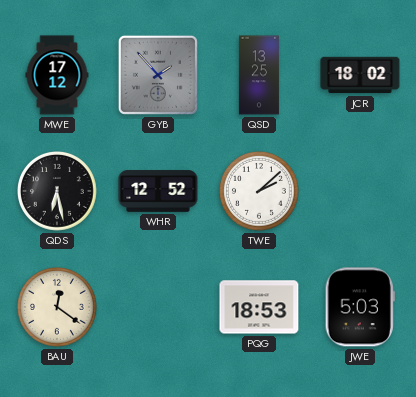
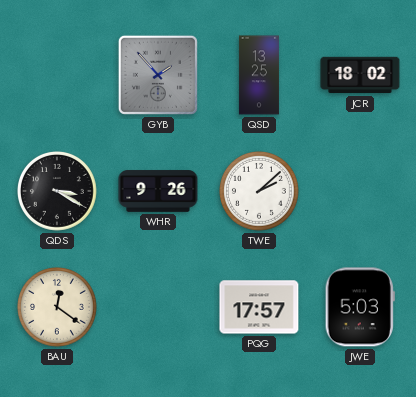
MWE: 17:12 -> none (57, 75)
QDS: 6:28 -> 3:20 (58, 192)
WHR: 12:52 -> 9:26 (158, 191)
PQG: 18:53 -> 17:57 (259, 307)
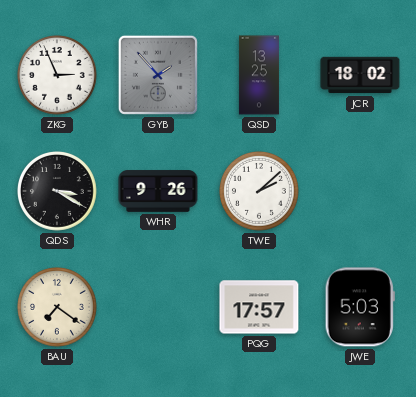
ZKG: none -> 2:56 (58, 76)
BAU: 12:21 -> 7:21 (58, 308)
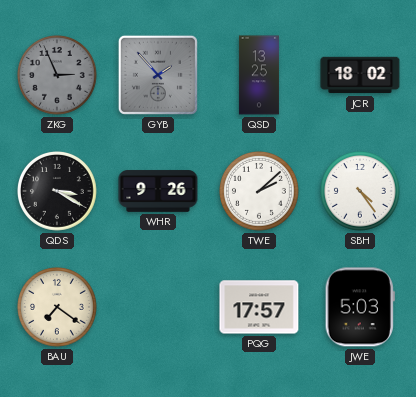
ZKG dial: white -> grey (58, 76)
SBH: none -> 4:24 (361, 192)
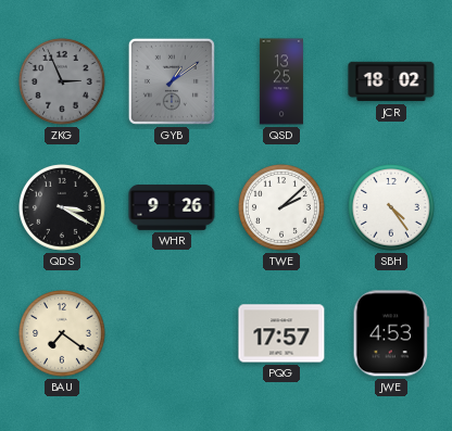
GYB: 1:53 -> 1:09 (172, 81)
JWE: 5:03 -> 4:53 (391, 333)
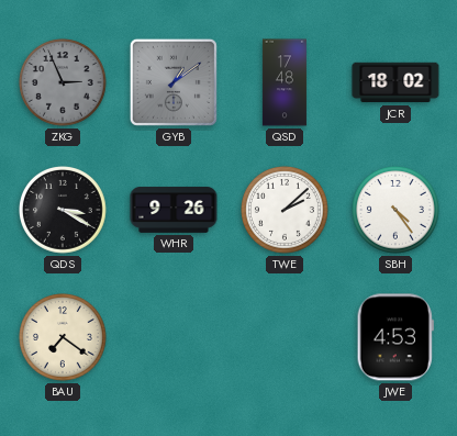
QSD: 13:25 -> 17:48 (285, 82)
PQG: 17:57 -> none (281, 333)
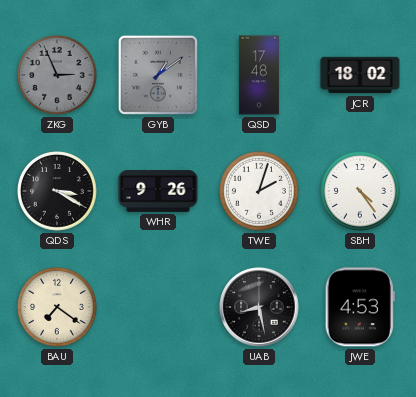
TWE: 2:08 -> 2:03 (260, 192)
UAB: none -> 8:28 (259, 307)
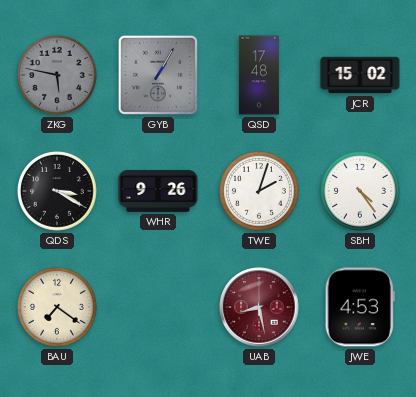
ZKG: 2:56 -> 5:47 (58, 76)
GYB: 1:09 -> 1:05 (158, 75)
JCR: 18:02 -> 15:02 (360, 75)
UAB dial: black -> burgundy (259, 307)
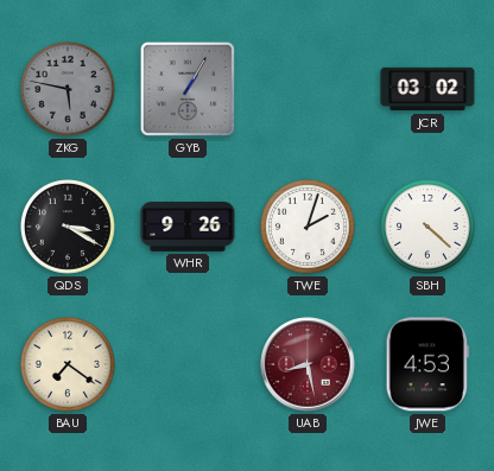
QSD: 17:48 -> none (259, 75)
JCR: 15:02 -> 03:02 (427, 89)
SBH: 4:24 -> 4:22 (429, 228)
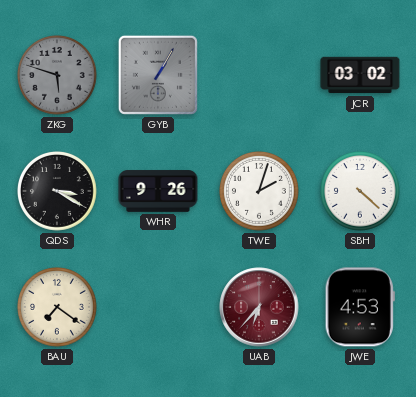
ZKG: 5:47 -> 5:48 (58, 76)
UAB: 8:28 -> 6:37 (259, 307)
